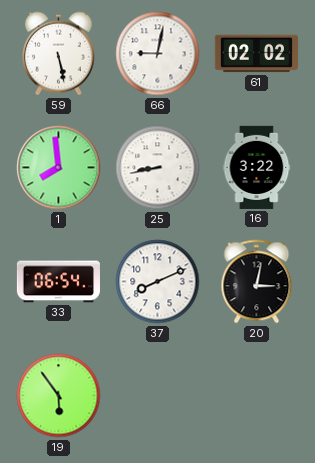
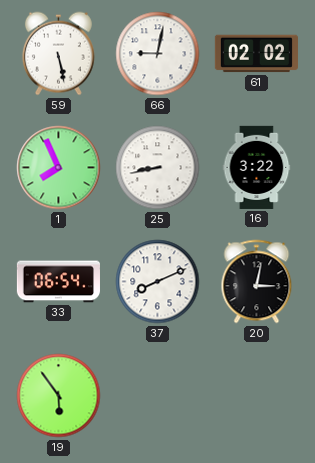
1: 7:59 -> 7:56 (59, 168)
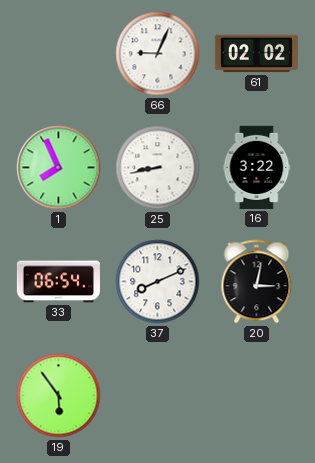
59: 5:28 -> none (58, 54)
66: 9:02 -> 9:04 (158, 54)
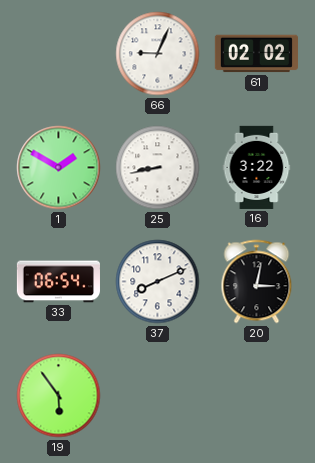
1: 7:56 -> 1:50 (59, 168)
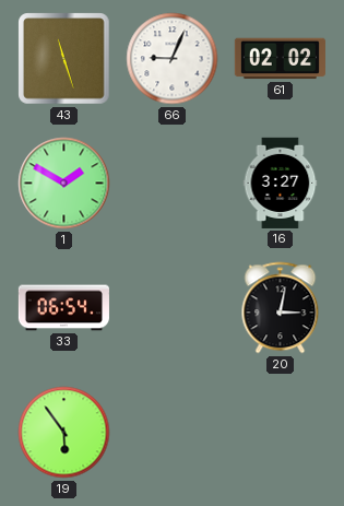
43: none -> 11:27 (64, 59)
25: 8:43 -> none (158, 168)
16: 3:22 -> 3:27 (281, 183)
37: 8:11 -> none (158, 282)
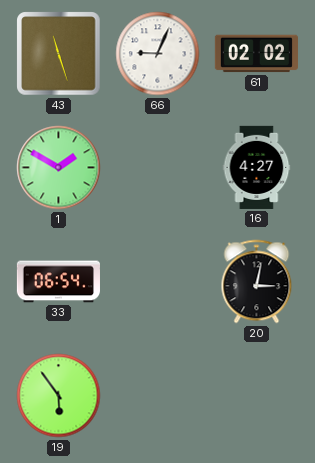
16: 3:27 -> 4:27 (257, 167)
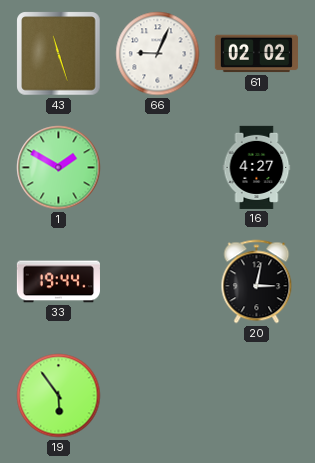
33: 06:54 -> 19:44 (58, 282)
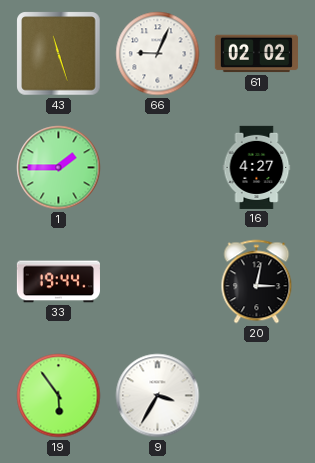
1: 1:50 -> 1:45 (59, 168)
9: none -> 3:35 (158, 396)
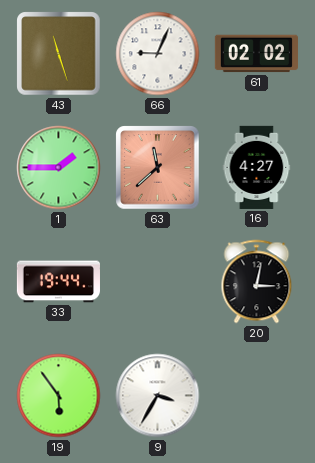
63: none -> 11:38 (158, 168)
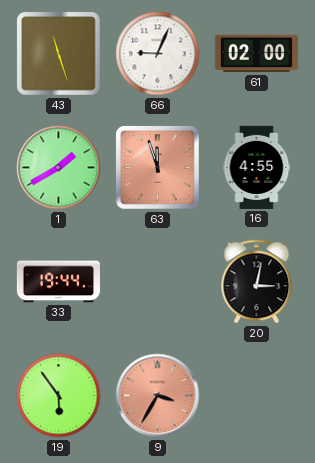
61: 02:02 -> 02:00 (256, 54)
1: 1:45 -> 1:40 (59, 168)
63: 11:38 -> 11:57 (158, 168)
16: 4:27 -> 4:55 (257, 167)
9 dial: white -> salmon (158, 396)
